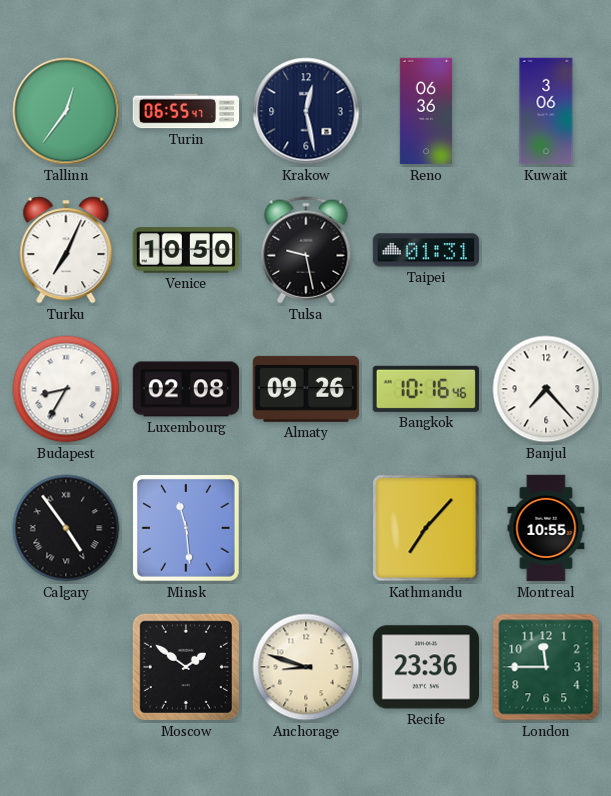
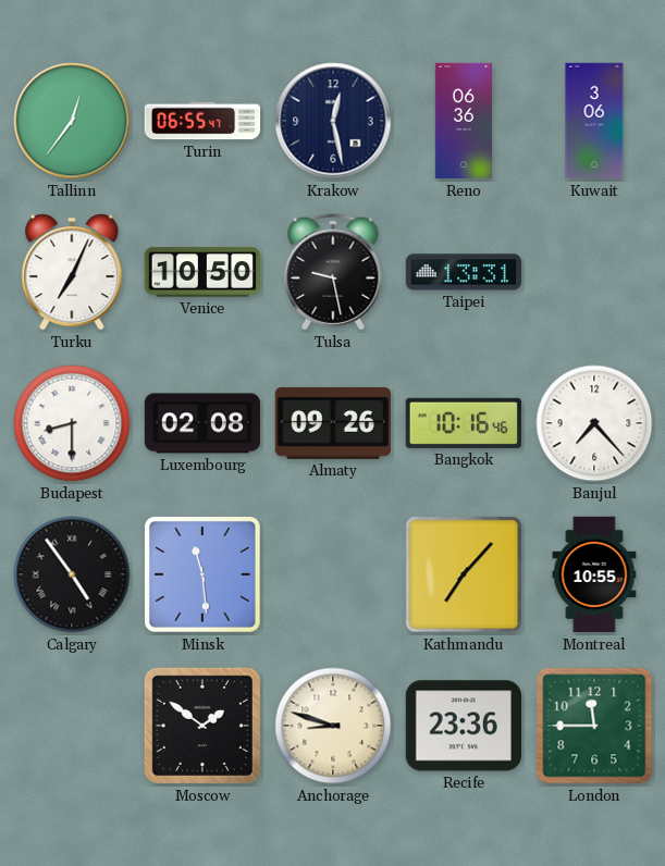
Taipei: 01:31 -> 13:31 (463, 272)
Budapest: 8:35 -> 8:30 (72, 423)
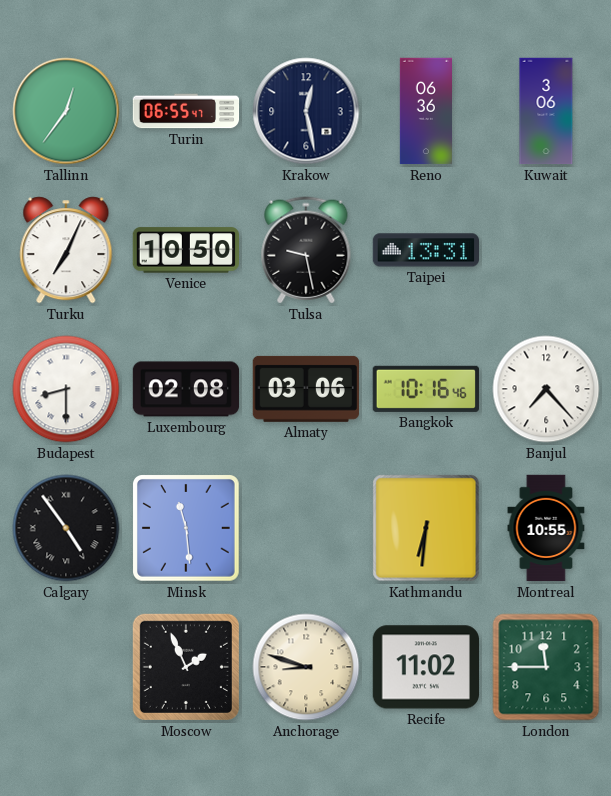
Almaty: 09:26 -> 03:06 (305, 389)
Kathmandu: 7:07 -> 6:31 (426, 528)
Moscow: 1:51 -> 1:56 (186, 667)
Recife: 23:36 -> 11:02 (425, 667)
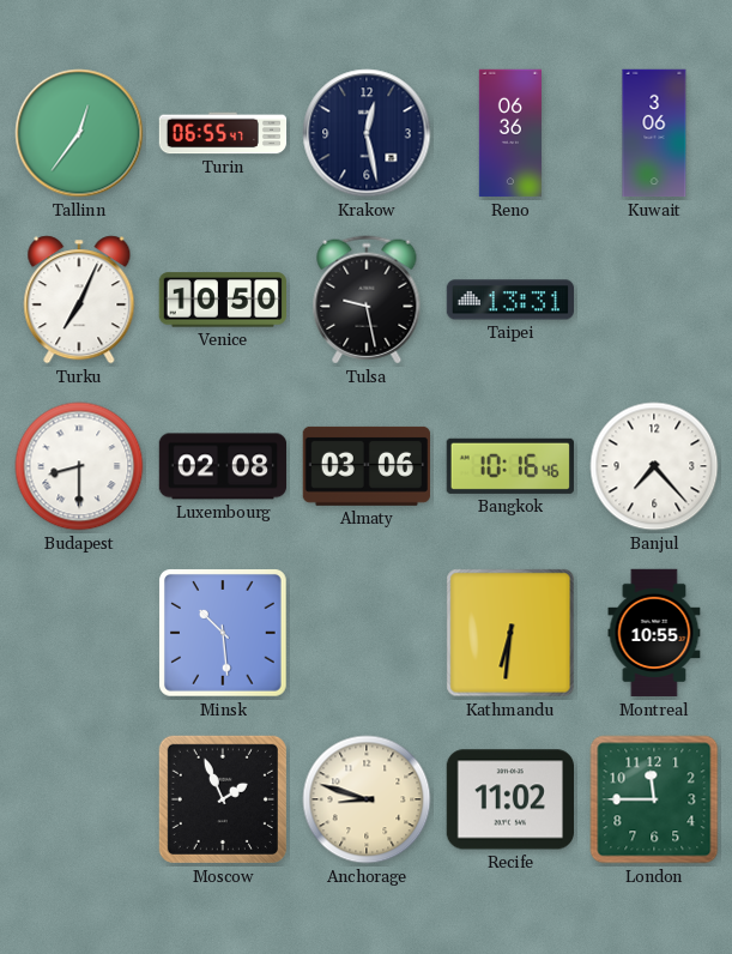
Calgary: 4:54 -> none (66, 528)
Minsk: 11:29 -> 10:29 (224, 634)
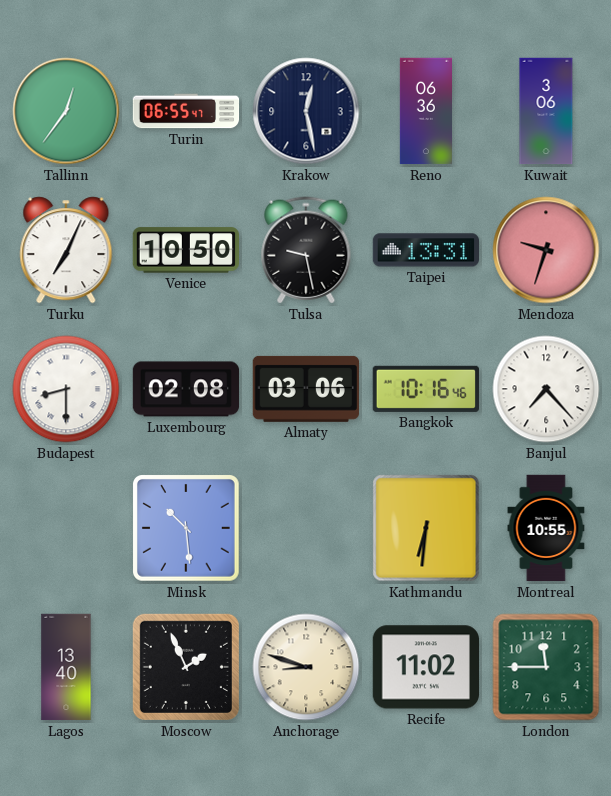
Mendoza: none -> 9:33 (546, 250)
Lagos: none -> 13:40 (66, 667)
